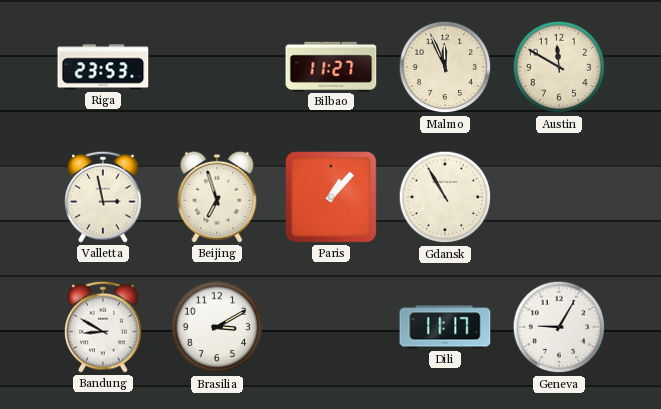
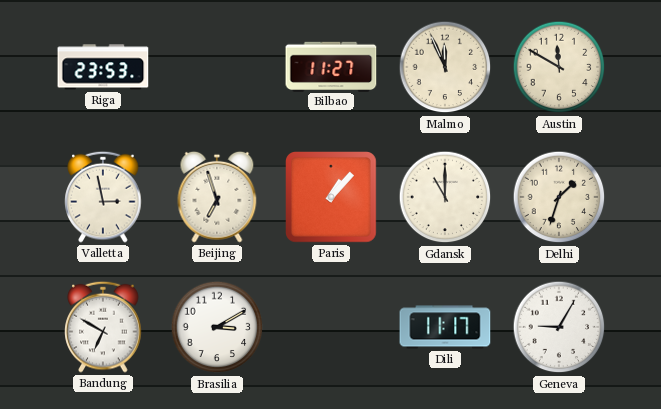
Gdansk: 10:55 -> 11:00 (445, 197)
Delhi: none -> 1:33 (559, 197)
Bandung: 8:50 -> 6:50 (103, 327)
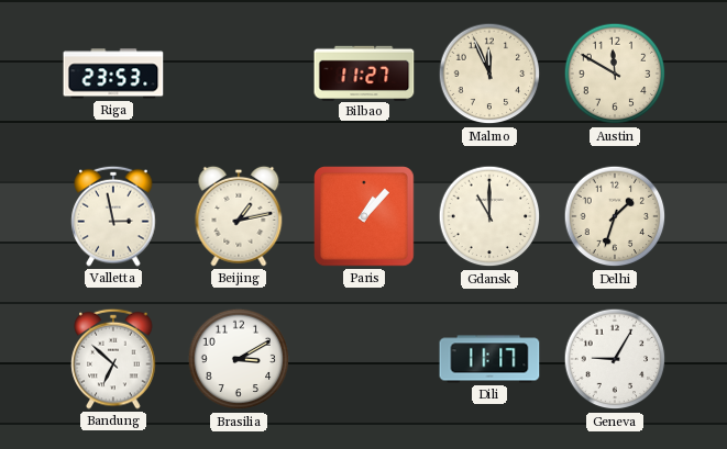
Beijing: 6:57 -> 1:13 (239, 216)
Bandung: 6:50 -> 6:52 (113, 359)
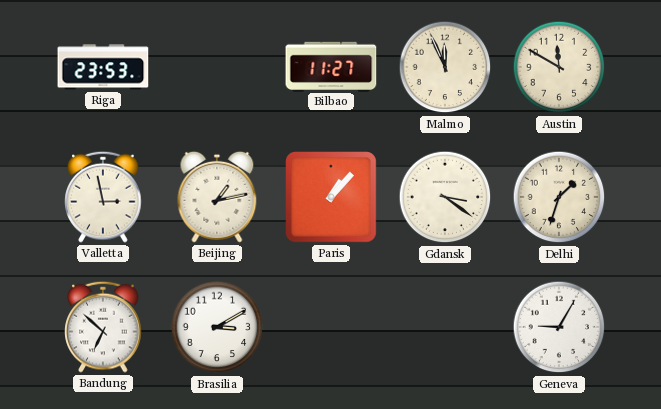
Gdansk: 11:00 -> 3:21 (445, 197)
Dili: 11:17 -> none (489, 359)
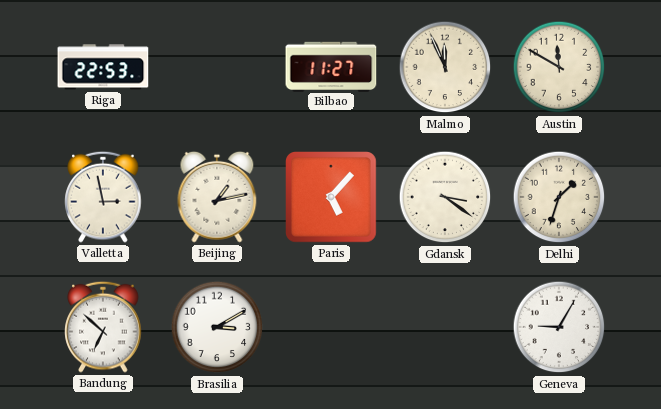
Riga: 23:53 -> 22:53 (103, 67)
Paris: 1:07 -> 5:07 (332, 198)
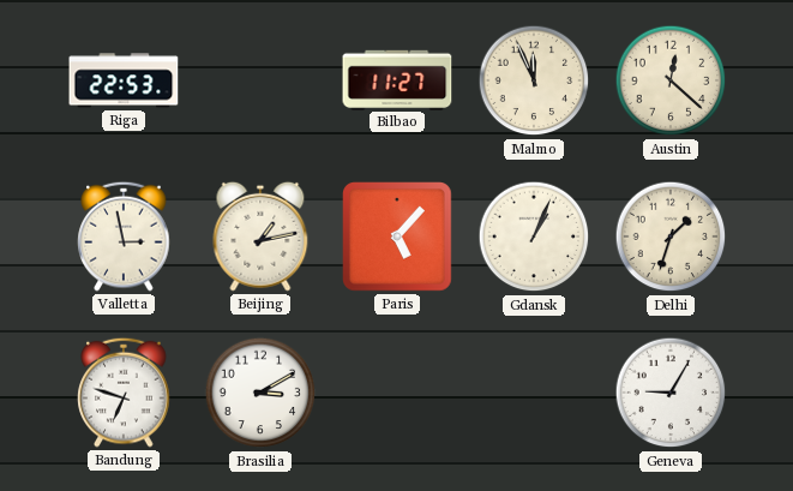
Austin: 11:50 -> 12:22 (671, 80)
Gdansk: 3:21 -> 1:04 (534, 236)
Bandung: 6:52 -> 6:48 (124, 393)
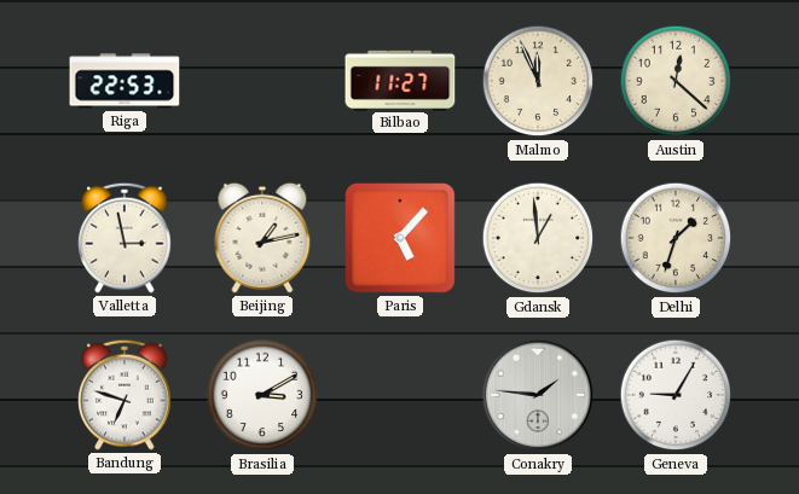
Gdansk: 1:04 -> 12:59 (538, 238)
Conakry: none -> 1:46 (538, 395)
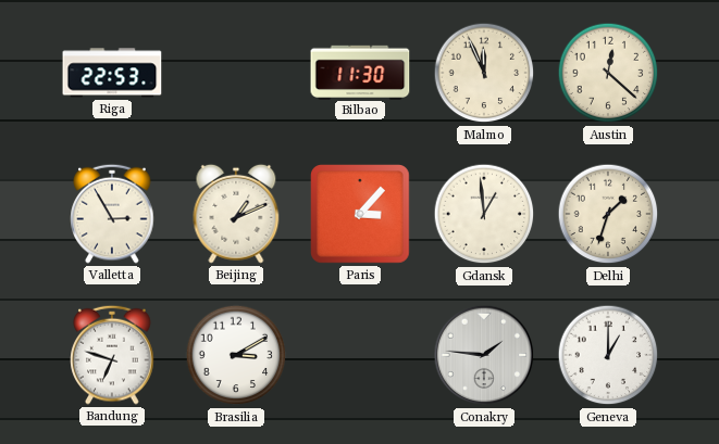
Bilbao: 11:27 -> 11:30 (360, 72)
Valletta: 2:58 -> 2:55 (112, 214)
Beijing: 1:13 -> 1:11 (236, 214)
Paris: 5:07 -> 3:07 (361, 215)
Geneva: 9:05 -> 1:00 (608, 355)
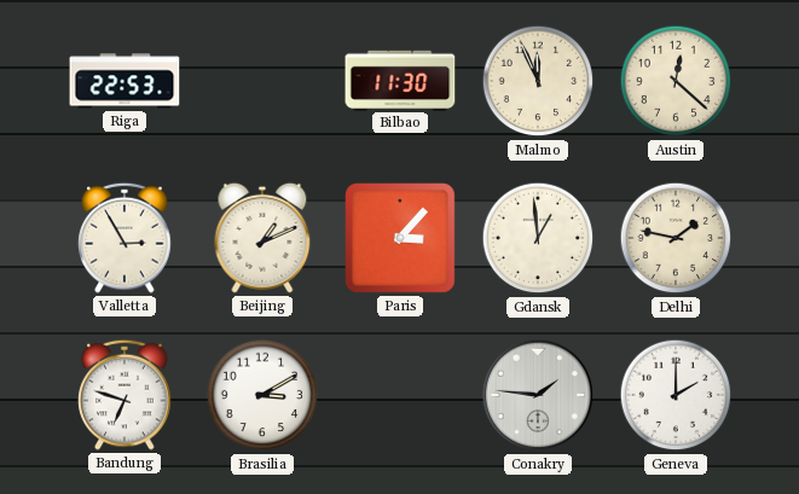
Delhi: 1:33 -> 1:47 (676, 238)
Geneva: 1:00 -> 2:00 (676, 395)
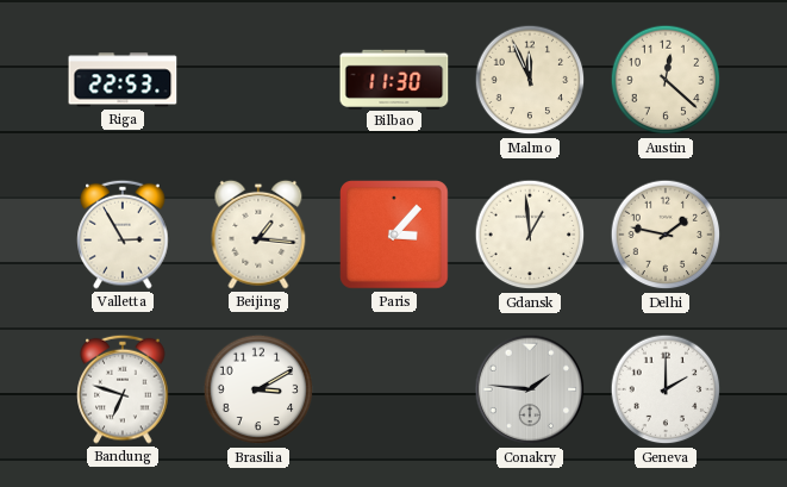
Beijing: 1:11 -> 1:16 (258, 235)
